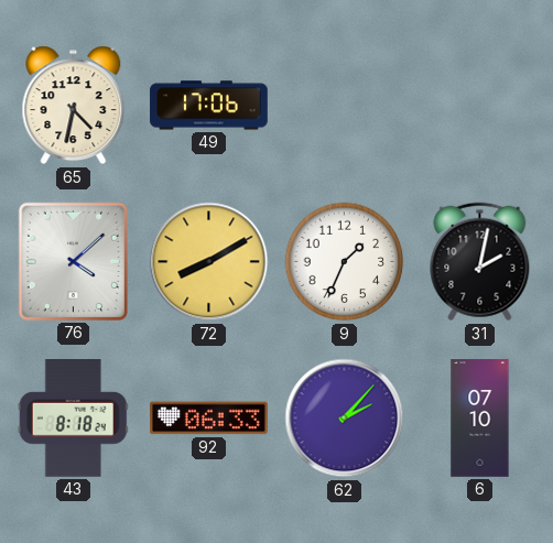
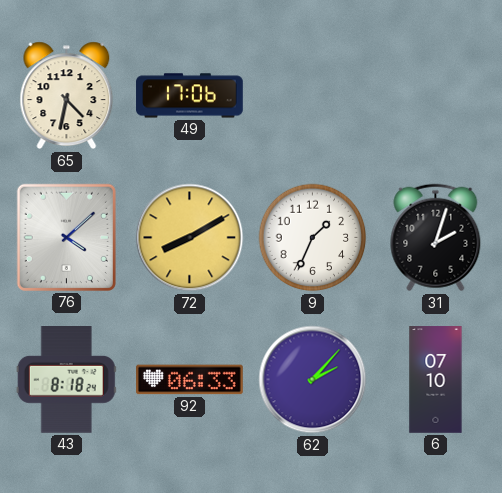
31: 2:02 -> 2:03 (436, 238)
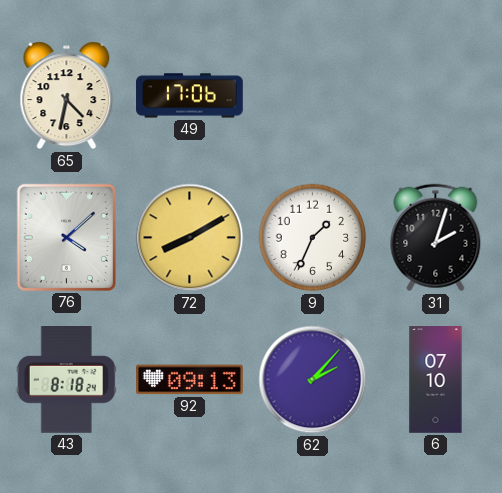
92: 06:33 -> 09:13 (190, 380)
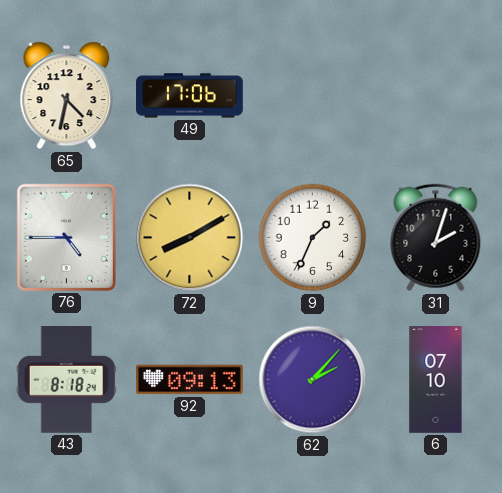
76: 4:08 -> 4:45 (66, 237)
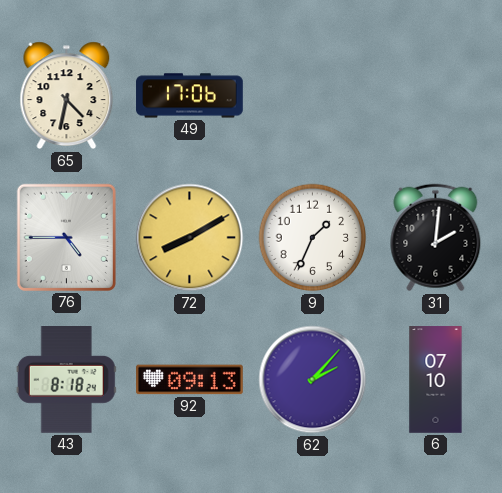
31: 2:03 -> 2:01 (436, 238)
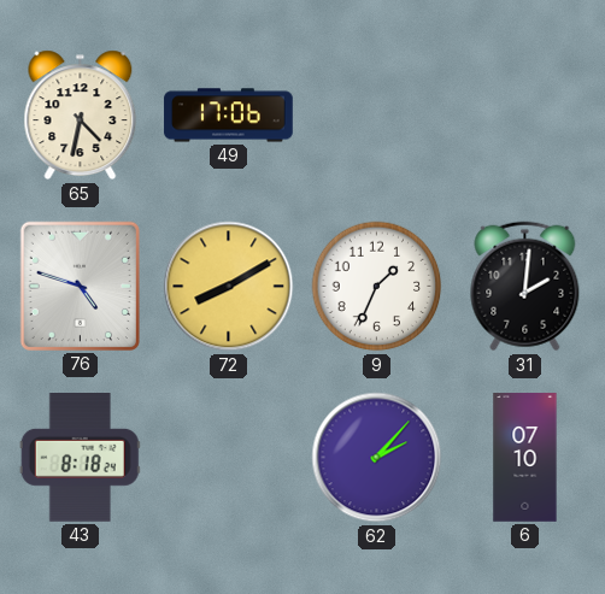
76: 4:45 -> 4:48 (80, 286)
92: 09:13 -> none (190, 380)
